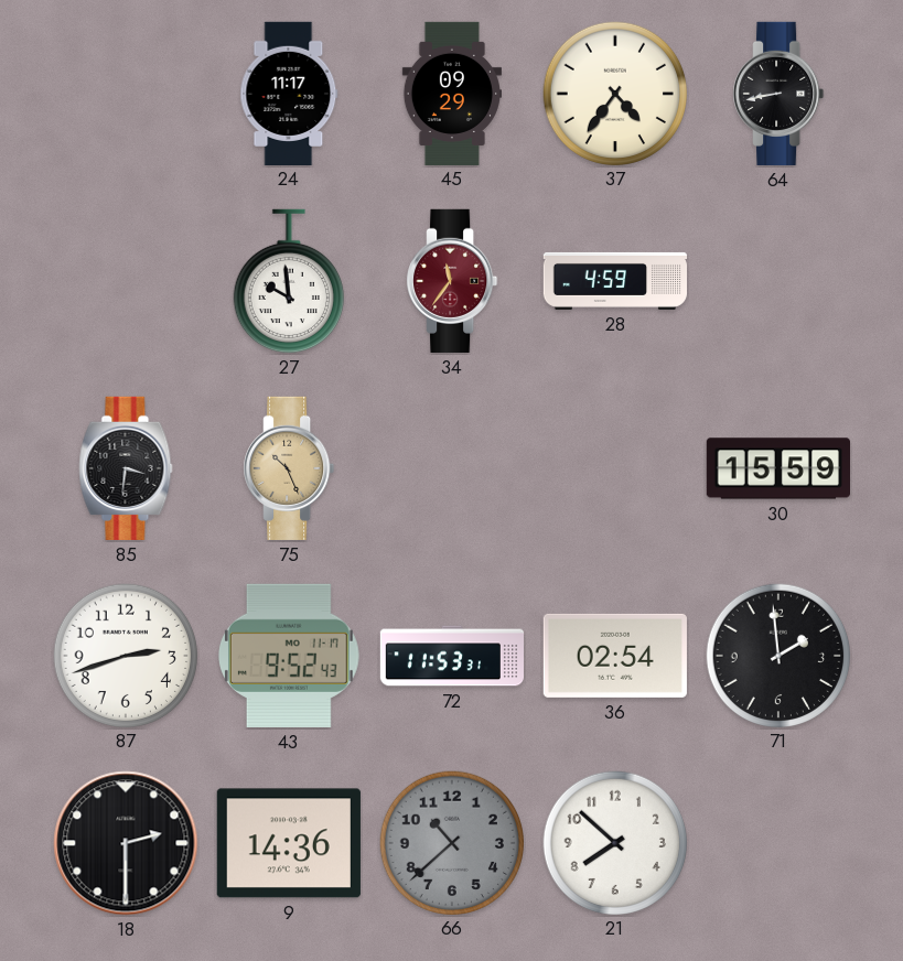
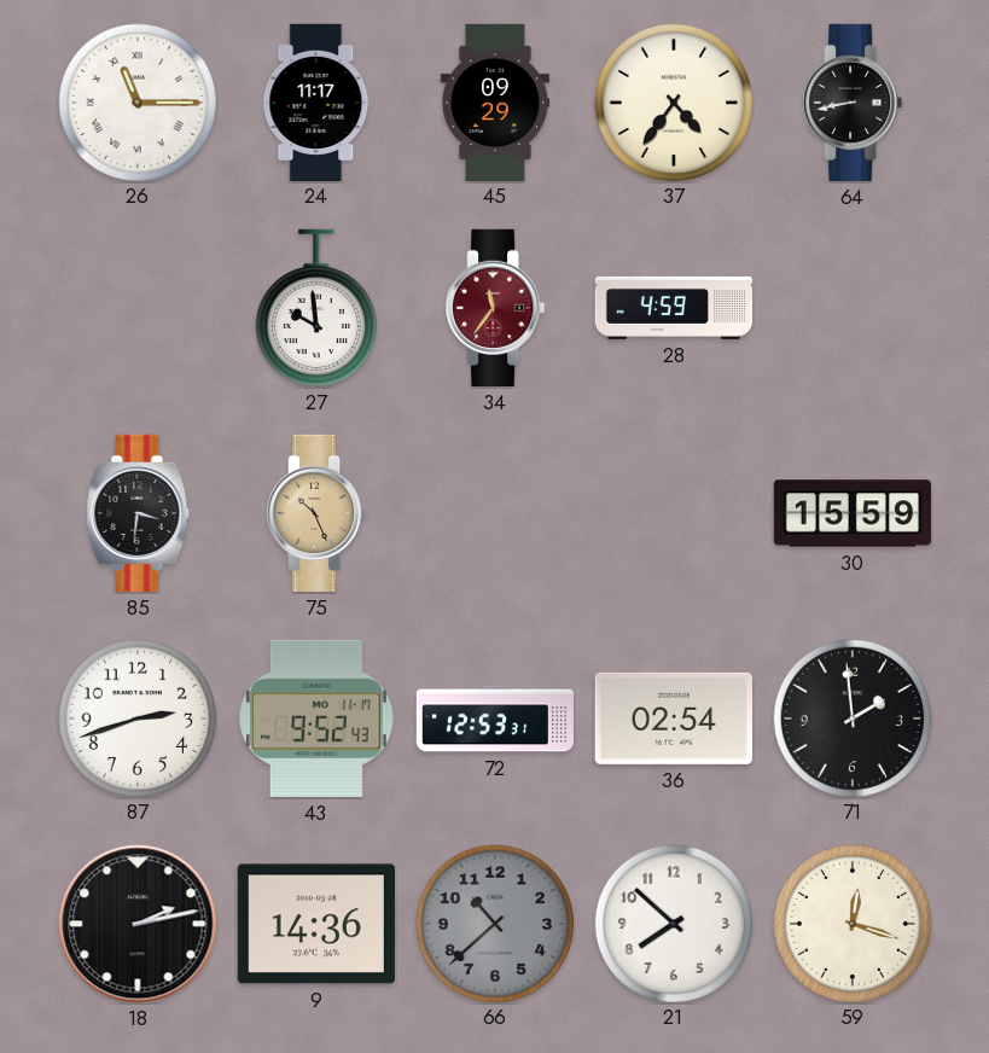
26: none -> 11:15 (136, 101)
72: 11:53 -> 12:53 (494, 719)
18: 2:30 -> 2:13 (138, 924)
59: none -> 12:18 (851, 923)
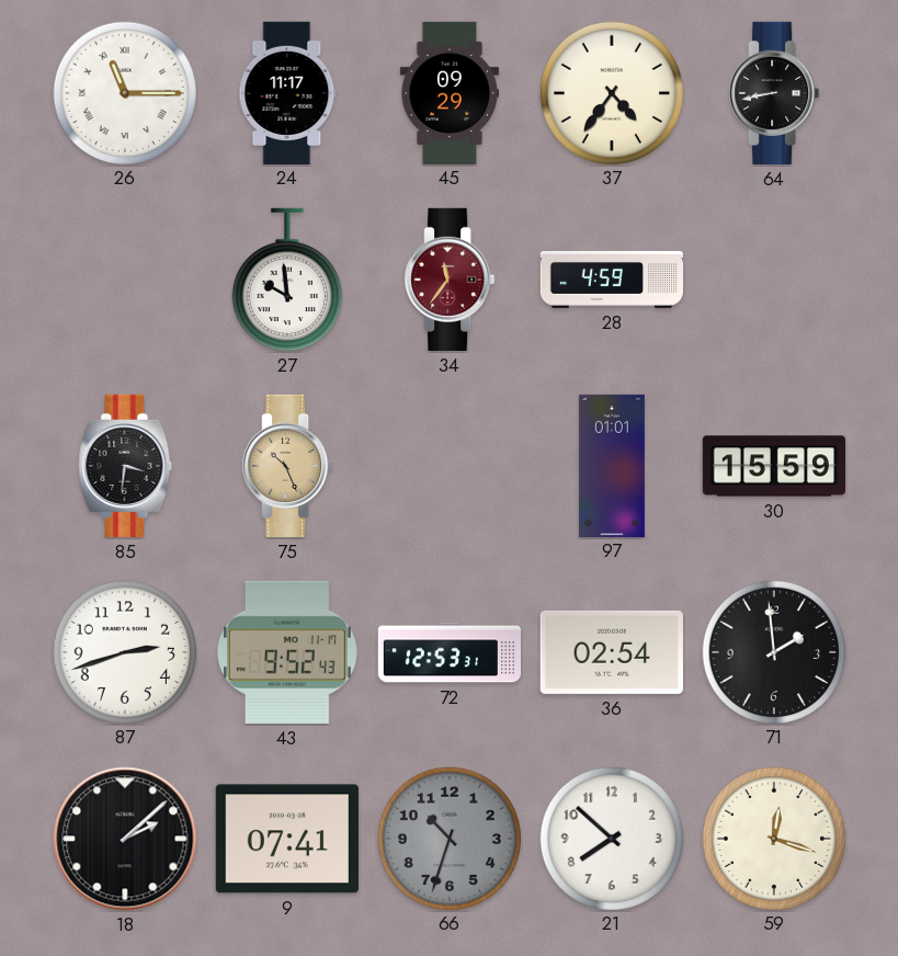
97: none -> 01:01 (612, 465)
18: 2:13 -> 2:08 (125, 839)
9: 14:36 -> 07:41 (287, 839)
66: 10:38 -> 10:33 (448, 838)
